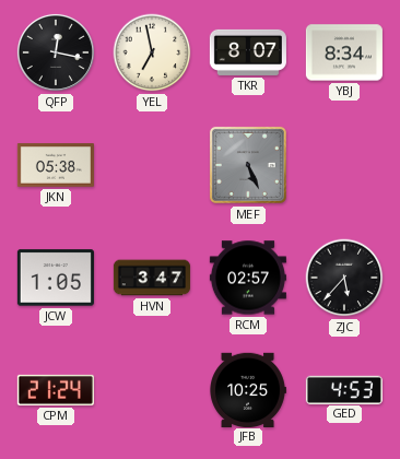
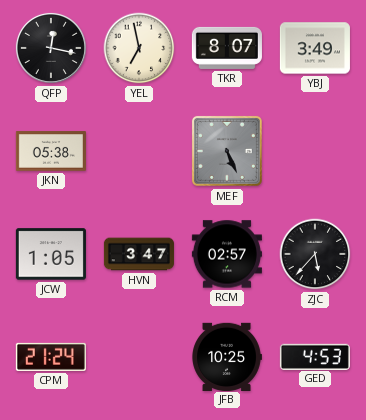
YBJ: 8:34 -> 3:49 (315, 48)
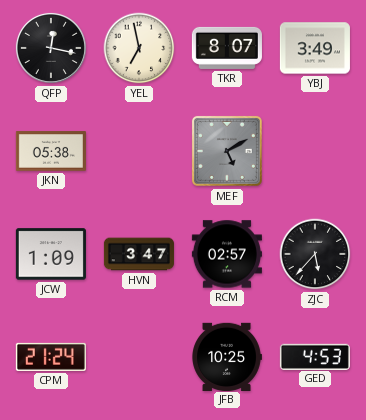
MEF: 5:26 -> 5:10 (227, 151)
JCW: 1:05 -> 1:09 (51, 254)
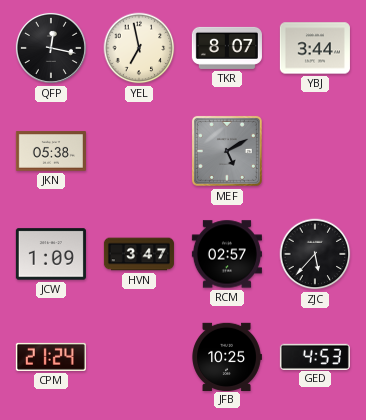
YBJ: 3:49 -> 3:44 (315, 48)
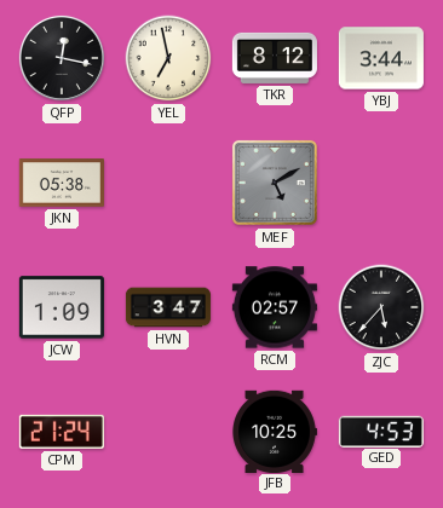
TKR: 8:07 -> 8:12 (275, 58)
